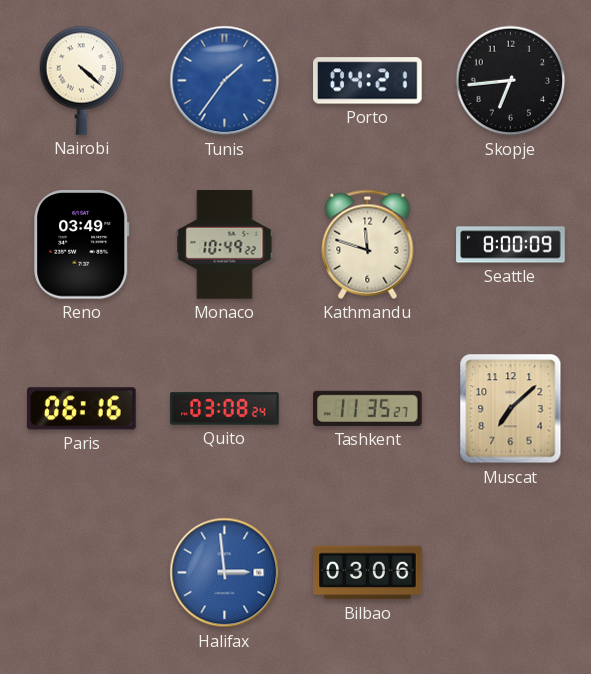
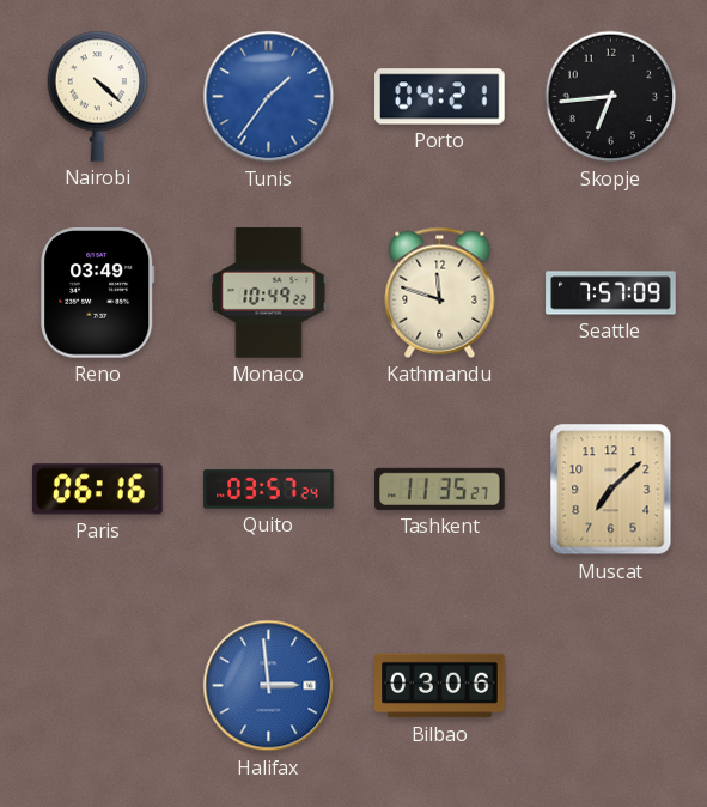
Seattle: 8:00 -> 7:57 (611, 293)
Quito: 03:08 -> 03:57 (269, 490)
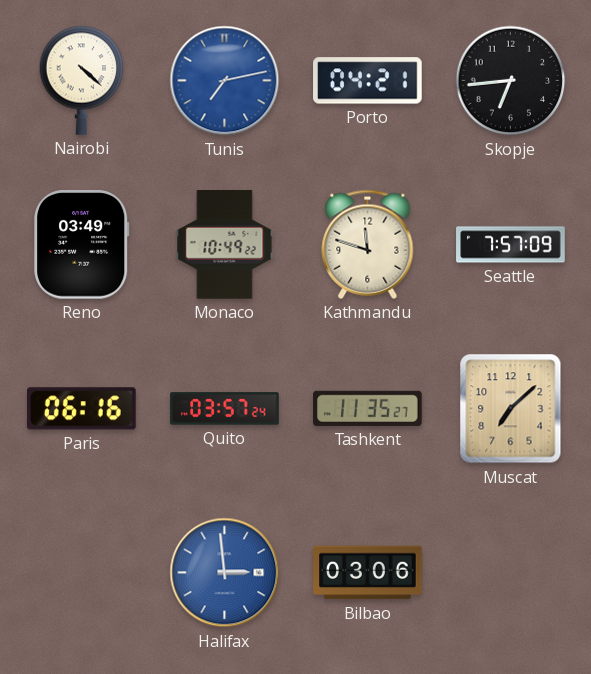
Tunis: 1:36 -> 7:13 (225, 81)
